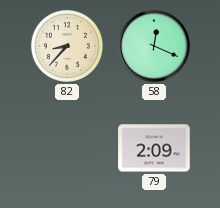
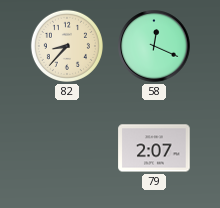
79: 2:09 -> 2:07 (154, 148)
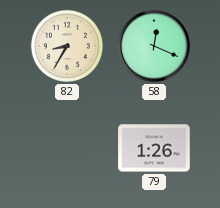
82: 8:37 -> 8:35 (67, 46)
79: 2:07 -> 1:26 (154, 148)
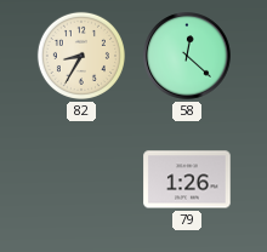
58: 12:19 -> 12:22 (187, 56)
